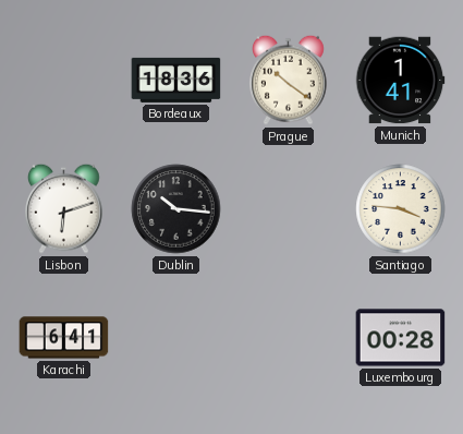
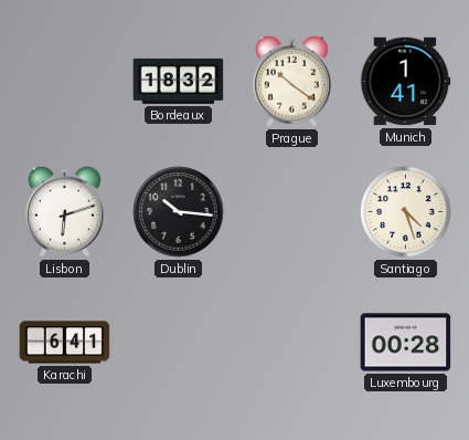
Bordeaux: 18:36 -> 18:32 (179, 81)
Santiago: 3:46 -> 4:27 (406, 212)
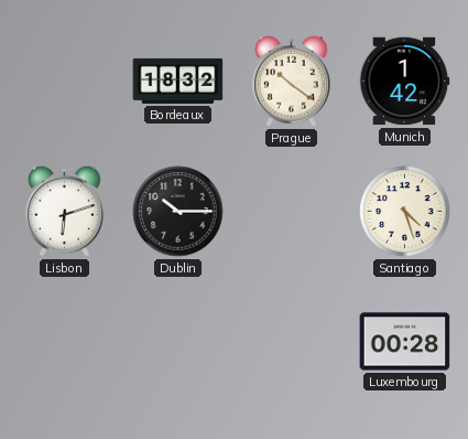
Munich: 1:41 -> 1:42 (404, 82)
Dublin: 10:16 -> 10:15 (178, 212)
Karachi: 6:41 -> none (65, 343)
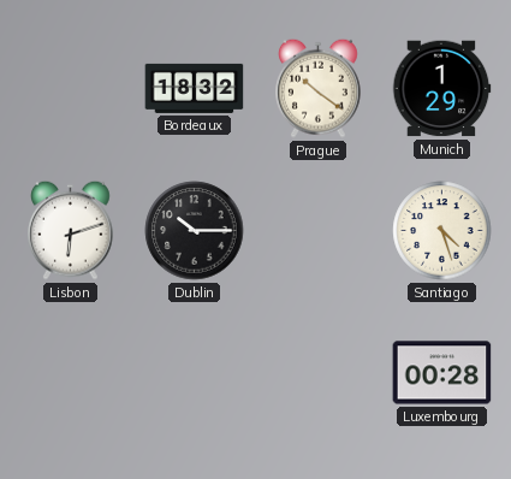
Munich: 1:42 -> 1:29 (441, 89)
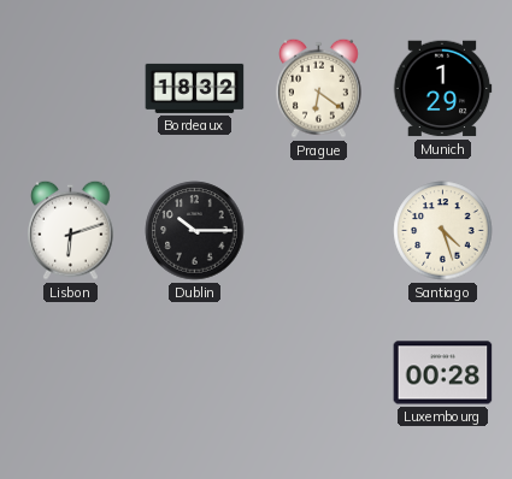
Prague: 10:21 -> 6:21 (319, 88)
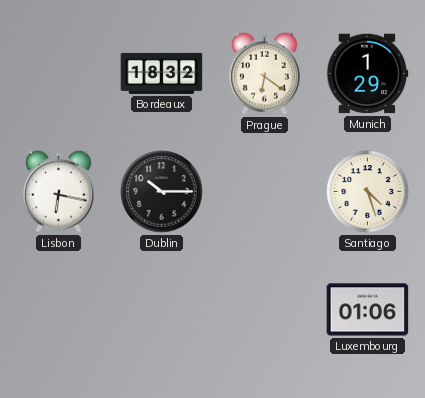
Lisbon: 6:12 -> 6:17 (59, 191)
Luxembourg: 00:28 -> 01:06 (368, 310)
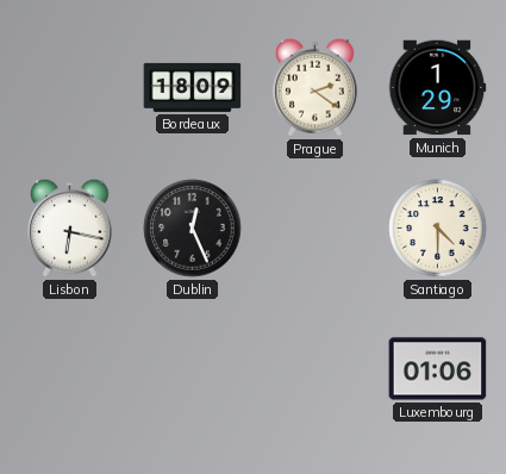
Bordeaux: 18:32 -> 18:09 (193, 87)
Prague: 6:21 -> 2:21 (316, 87)
Dublin: 10:15 -> 12:26 (193, 229)
Santiago: 4:27 -> 4:30 (438, 229)
